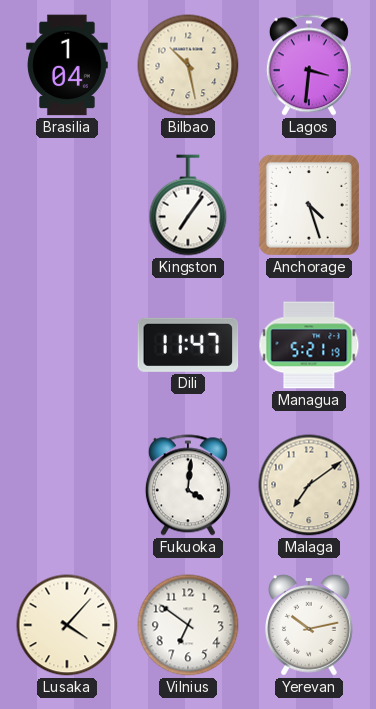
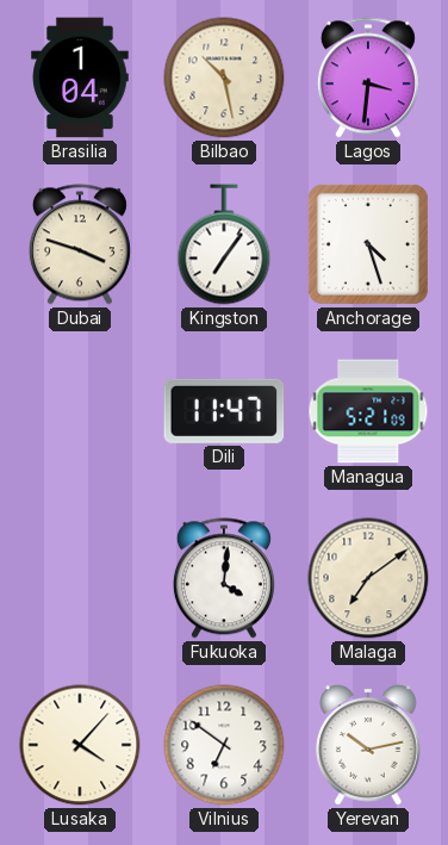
Dubai: none -> 3:48 (80, 244)
Managua: 5:21:19 -> 5:21:09 (368, 411)
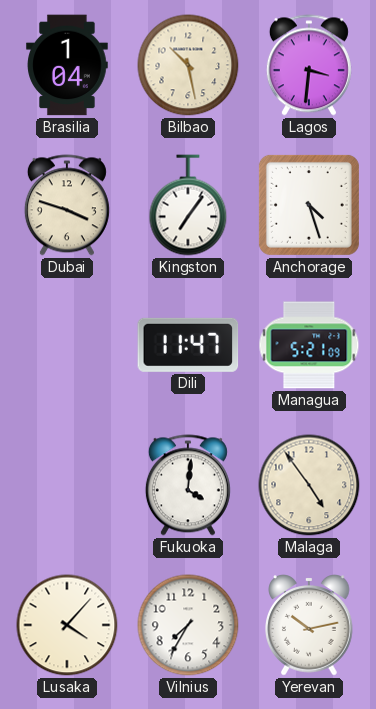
Malaga: 7:09 -> 4:54 (309, 485)
Vilnius: 6:51 -> 7:35 (188, 625)
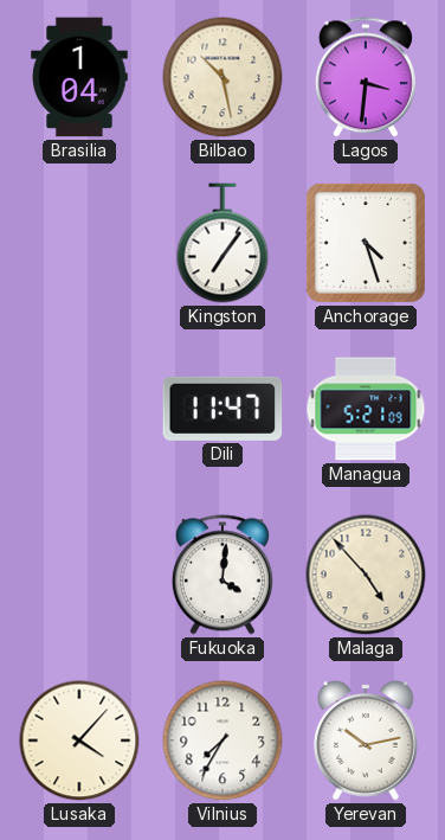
Dubai: 3:48 -> none (67, 205)
Malaga: 4:54 -> 4:53 (366, 575)
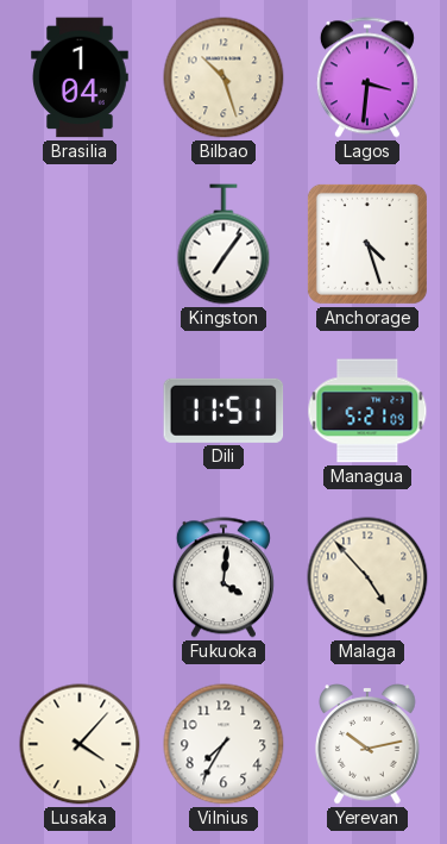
Bilbao: 10:28 -> 10:27 (223, 77)
Dili: 11:47 -> 11:51 (223, 411)
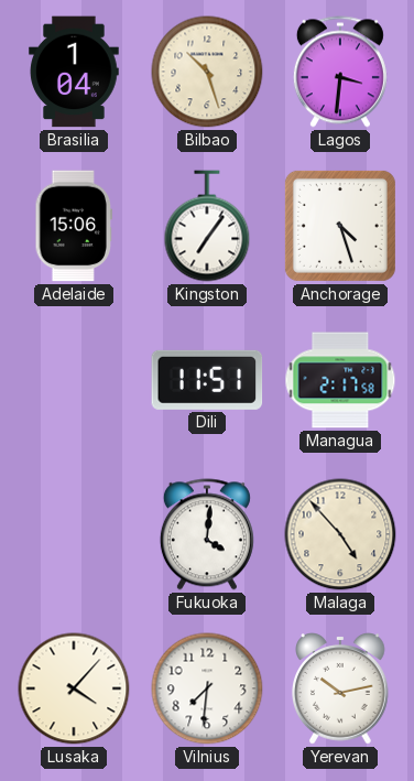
Adelaide: none -> 15:06 (73, 226)
Managua: 5:21 -> 2:17 (340, 380)
Vilnius: 7:35 -> 7:31 (207, 688)
